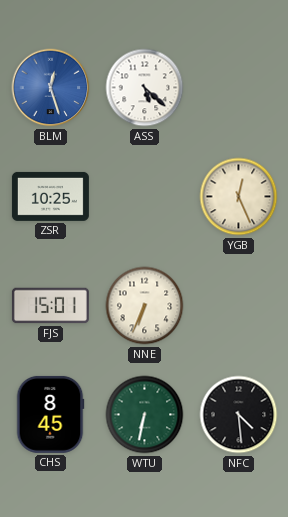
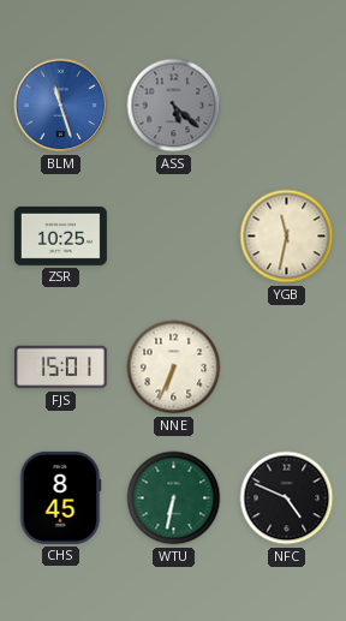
BLM: 12:27 -> 11:27 (61, 106)
ASS dial: white -> grey (174, 106)
YGB: 12:26 -> 11:32 (287, 237)
NFC: 4:29 -> 4:49 (287, 498)
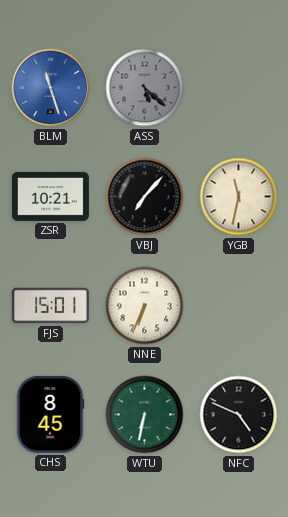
ZSR: 10:25 -> 10:21 (50, 196)
VBJ: none -> 7:07 (145, 197)
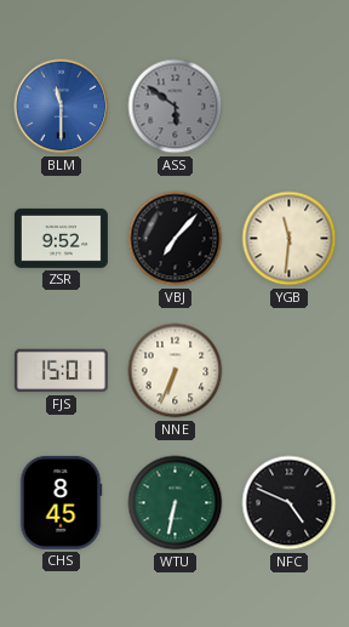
BLM: 11:27 -> 11:30 (62, 107)
ASS: 5:22 -> 5:51 (176, 107)
ZSR: 10:21 -> 9:52 (61, 238)
YGB: 11:32 -> 11:31 (290, 239)
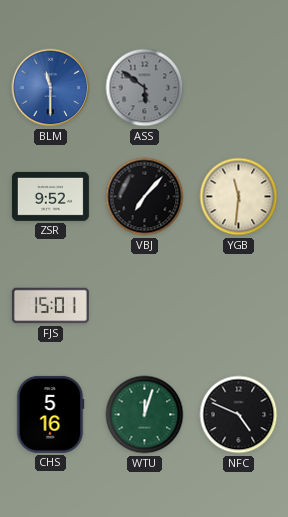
NNE: 6:34 -> none (176, 371)
CHS: 8:45 -> 5:16 (50, 414)
WTU: 6:32 -> 12:03 (145, 415)
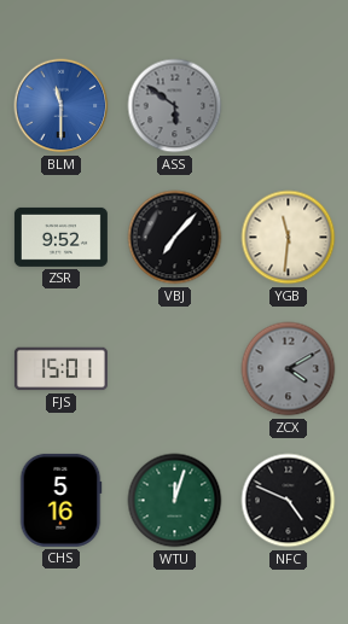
ZCX: none -> 4:10 (289, 369)
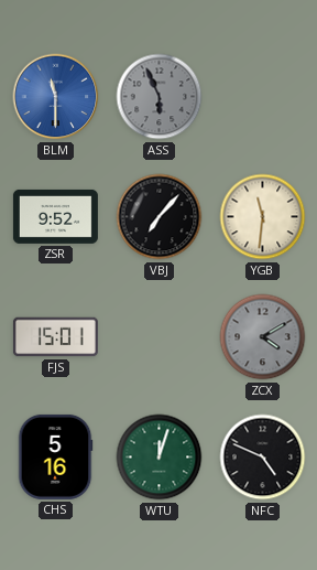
ASS: 5:51 -> 5:56 (160, 97)
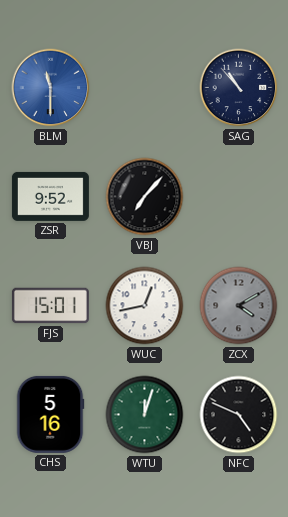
ASS: 5:56 -> none (160, 97)
SAG: none -> 10:53 (239, 88)
YGB: 11:31 -> none (263, 217)
WUC: none -> 12:43 (145, 306)
